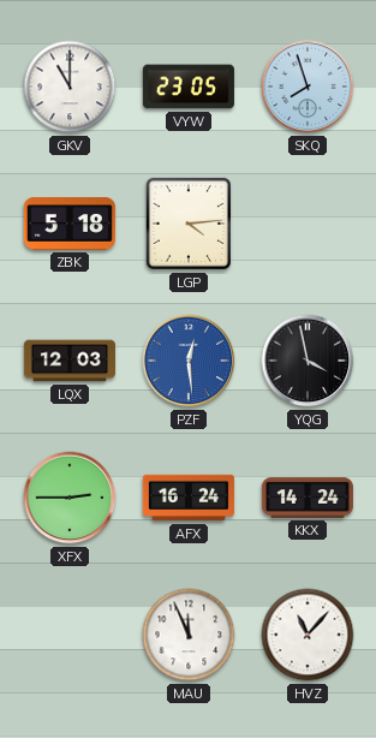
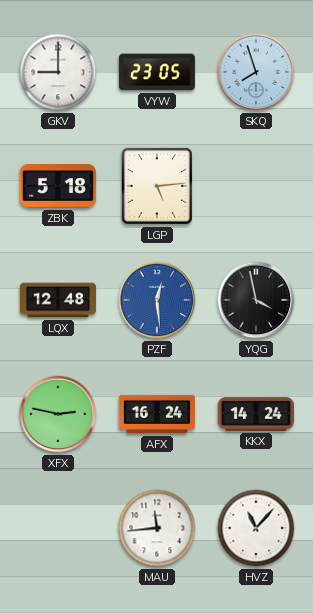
GKV: 11:00 -> 9:00 (58, 72)
LGP: 4:14 -> 5:14 (157, 186)
LQX: 12:03 -> 12:48 (58, 300)
XFX: 2:45 -> 2:47 (58, 414)
MAU: 11:56 -> 11:44 (157, 528)
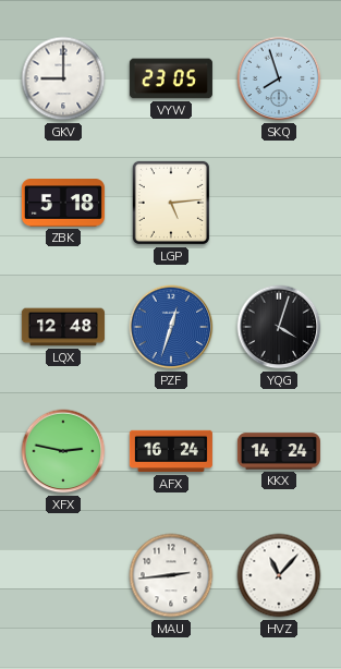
PZF: 12:29 -> 12:33 (171, 327)
YQG: 3:58 -> 4:03 (279, 327)
MAU: 11:44 -> 2:44 (171, 575)
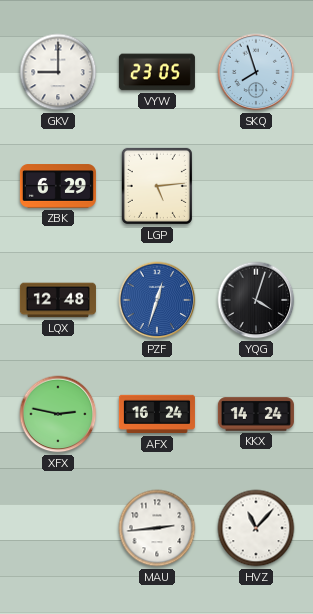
ZBK: 5:18 -> 6:29 (58, 186)
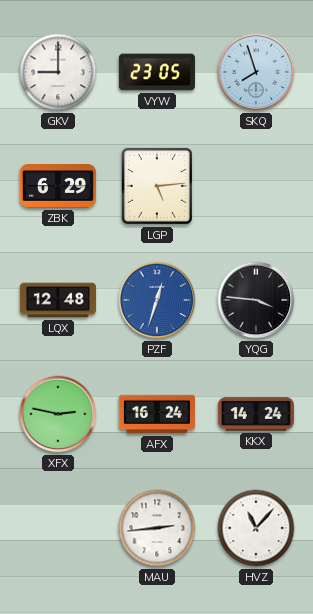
YQG: 4:03 -> 3:46 (256, 300)
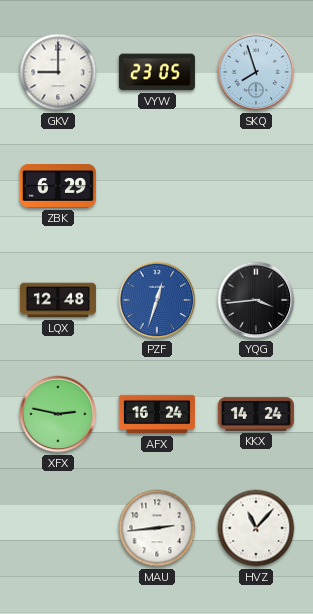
LGP: 5:14 -> none (157, 186)
YQG: 3:46 -> 3:44 (256, 300)
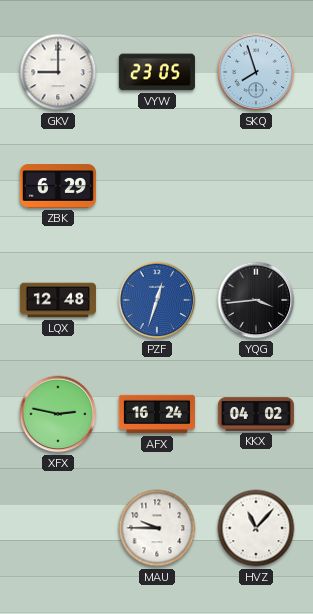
KKX: 14:24 -> 04:02 (256, 414)
MAU: 2:44 -> 9:45 (157, 528)
